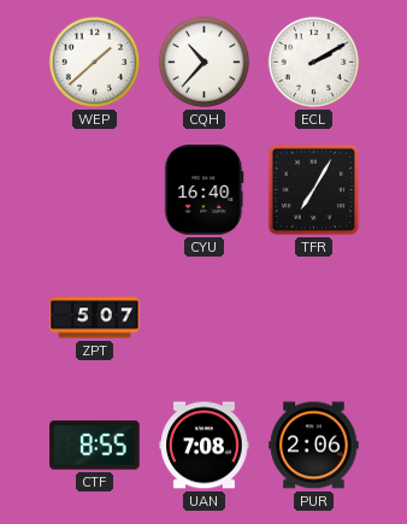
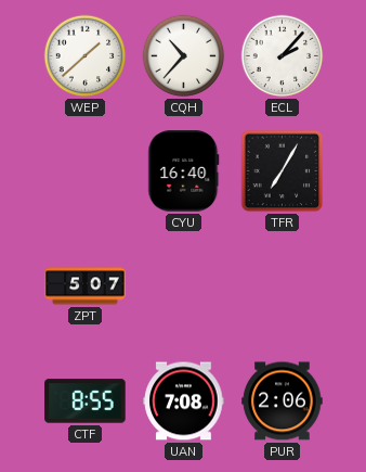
ECL: 2:10 -> 2:07 (283, 56)
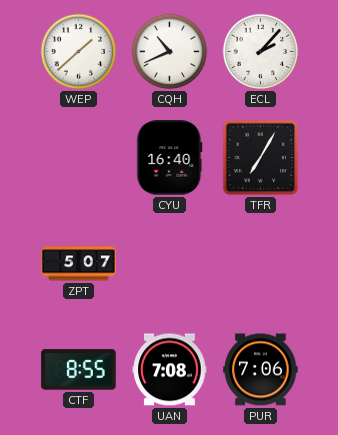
CQH: 10:37 -> 10:41 (170, 52)
PUR: 2:06 -> 7:06 (261, 370)
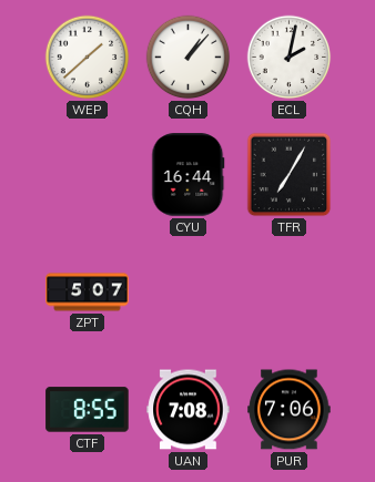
CQH: 10:41 -> 1:07 (189, 58)
ECL: 2:07 -> 2:02 (290, 58)
CYU: 16:40 -> 16:44 (189, 175)
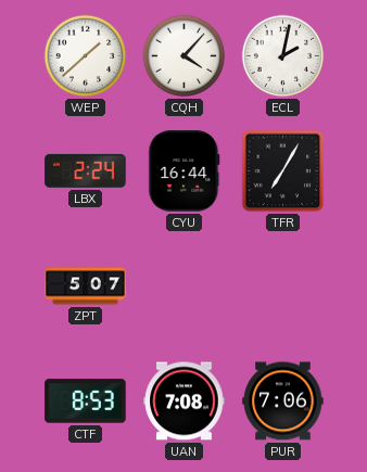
CQH: 1:07 -> 4:07 (185, 56)
LBX: none -> 2:24 (86, 170)
CTF: 8:55 -> 8:53 (86, 401)
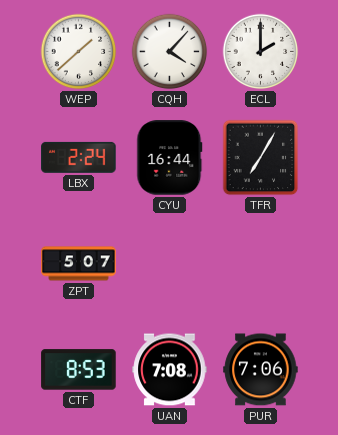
ECL: 2:02 -> 2:00 (261, 52)
